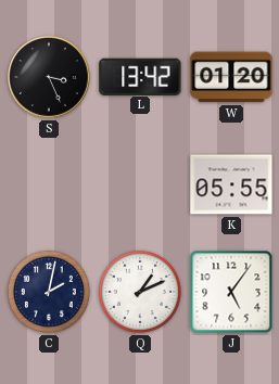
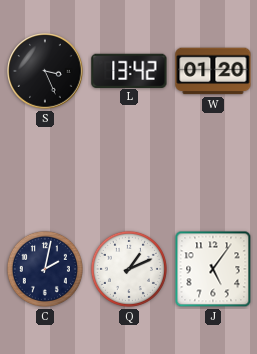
K: 05:55 -> none (231, 184)
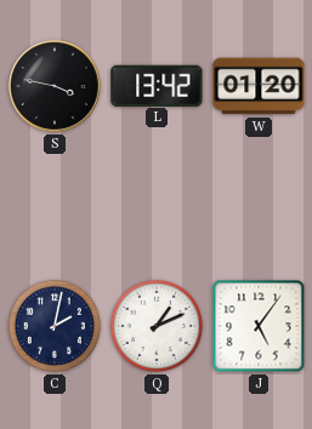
S: 3:26 -> 3:47 (55, 86)
